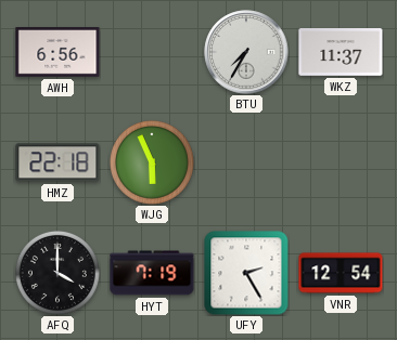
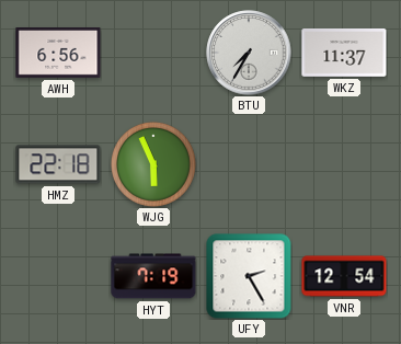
AFQ: 4:00 -> none (57, 273)
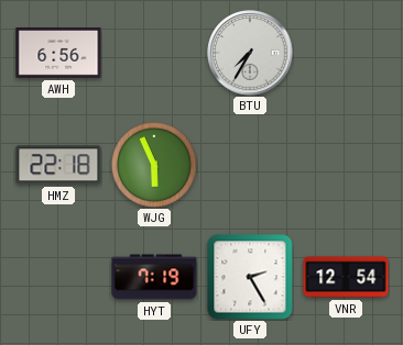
WKZ: 11:37 -> none (344, 54)
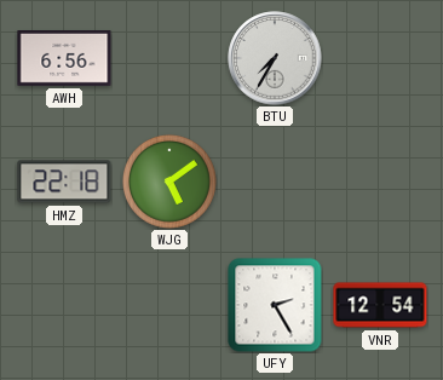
WJG: 5:56 -> 5:09 (169, 182)
HYT: 7:19 -> none (154, 277)
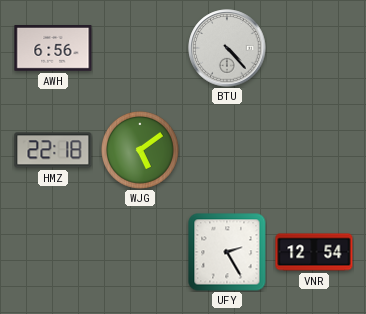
BTU: 7:35 -> 4:23 (227, 48)
